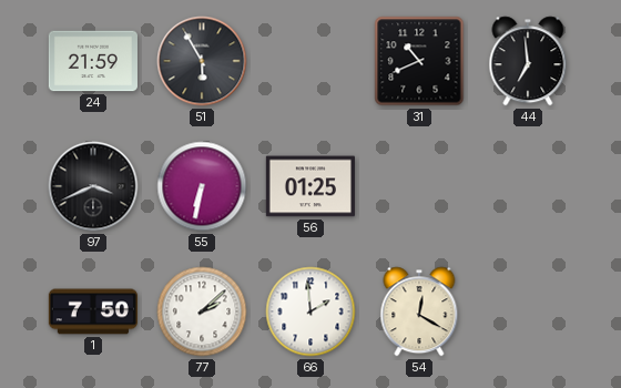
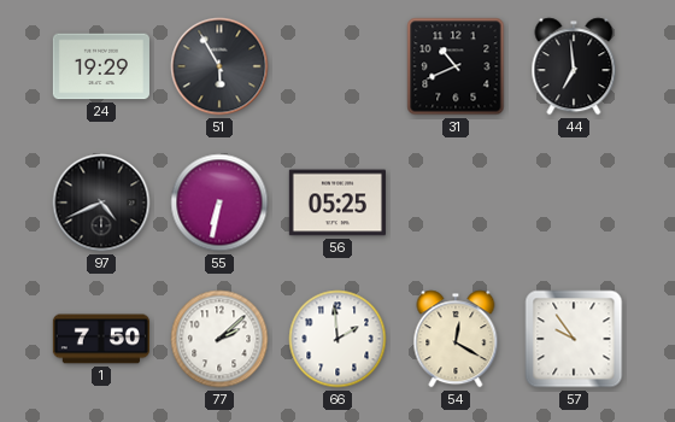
24: 21:59 -> 19:29 (101, 66)
97: 3:41 -> 4:41 (101, 203)
56: 01:25 -> 05:25 (337, 203)
57: none -> 9:54 (574, 339)
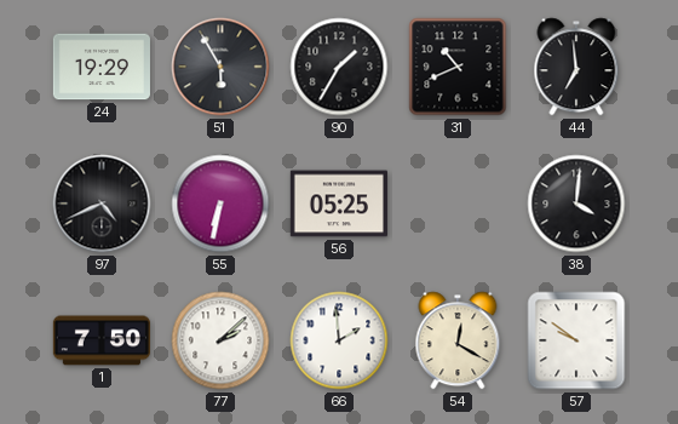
90: none -> 1:35 (339, 67)
38: none -> 4:01 (576, 204)
57: 9:54 -> 9:51 (576, 340)
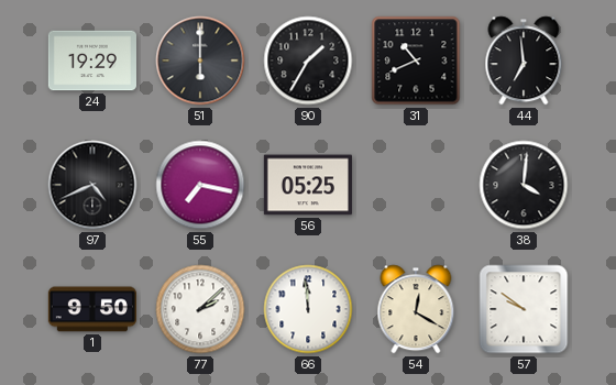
51: 5:55 -> 6:00 (200, 61)
55: 6:32 -> 7:17 (200, 185)
1: 7:50 -> 9:50 (92, 309)
66: 1:59 -> 11:59 (308, 309)
